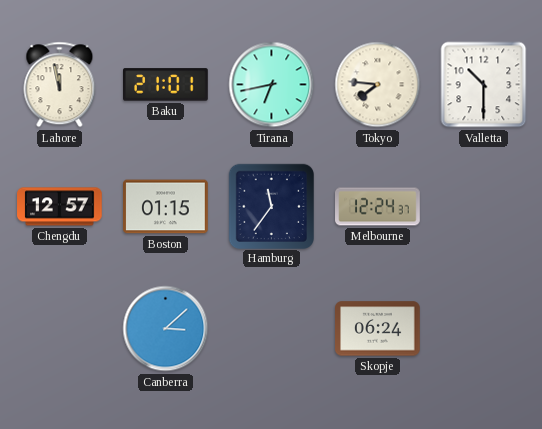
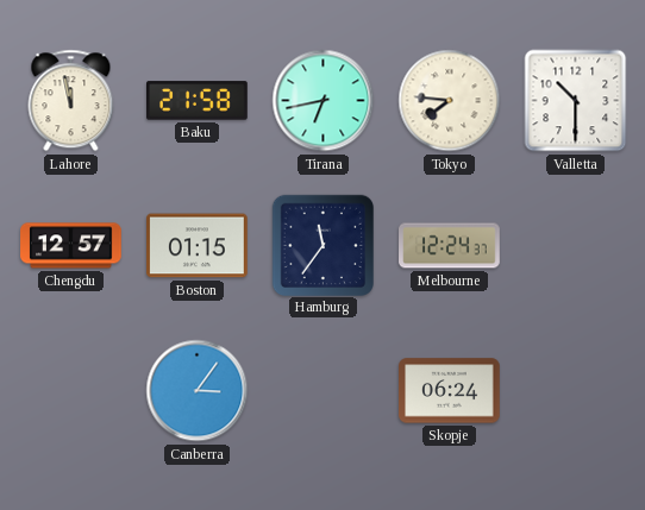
Baku: 21:01 -> 21:58 (198, 101)
Canberra: 3:08 -> 3:06 (198, 391)
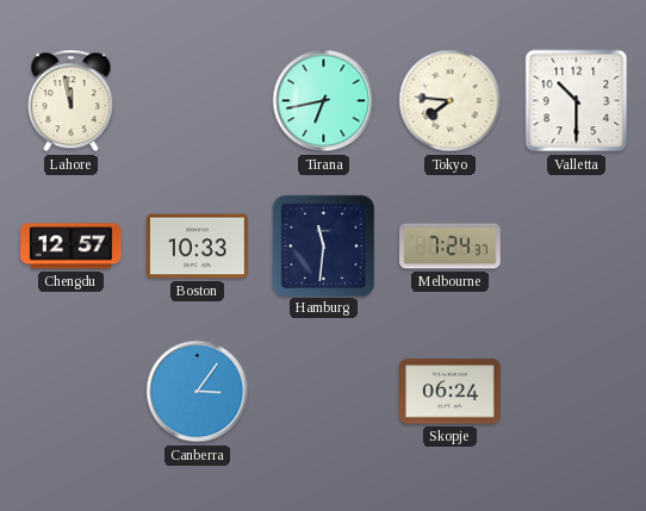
Baku: 21:58 -> none (198, 101)
Boston: 01:15 -> 10:33 (198, 247)
Hamburg: 11:36 -> 11:31 (323, 245)
Melbourne: 12:24 -> 7:24 (451, 247)
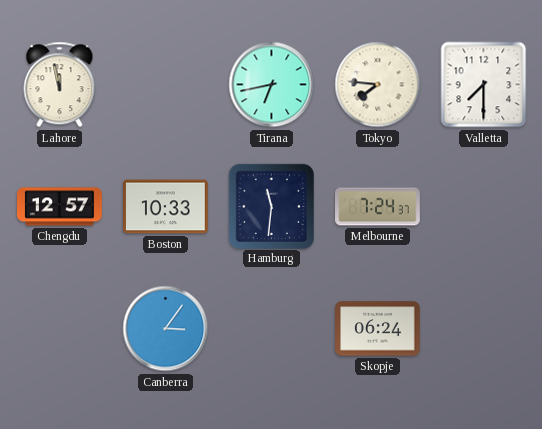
Valletta: 10:30 -> 7:30 (484, 85)
